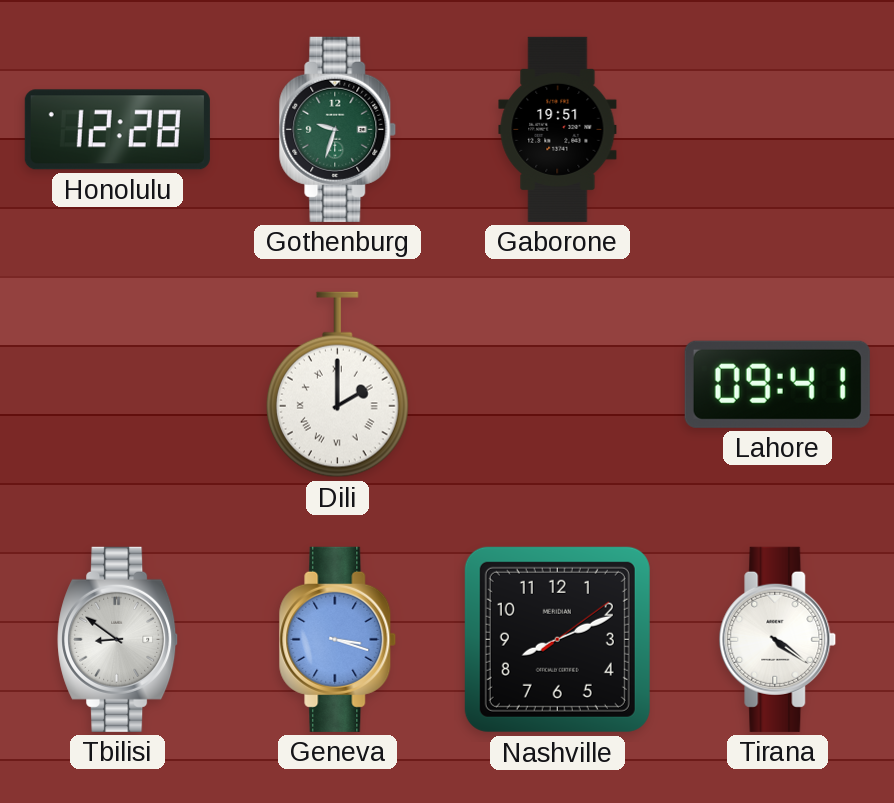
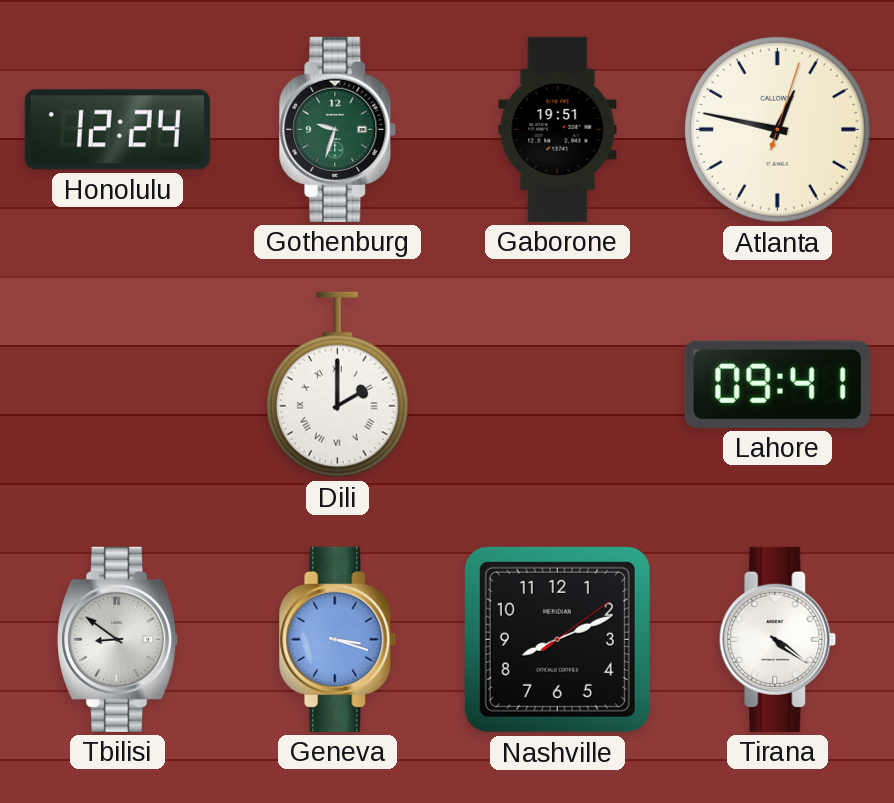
Honolulu: 12:28 -> 12:24 (117, 130)
Atlanta: none -> 12:47 (778, 130)
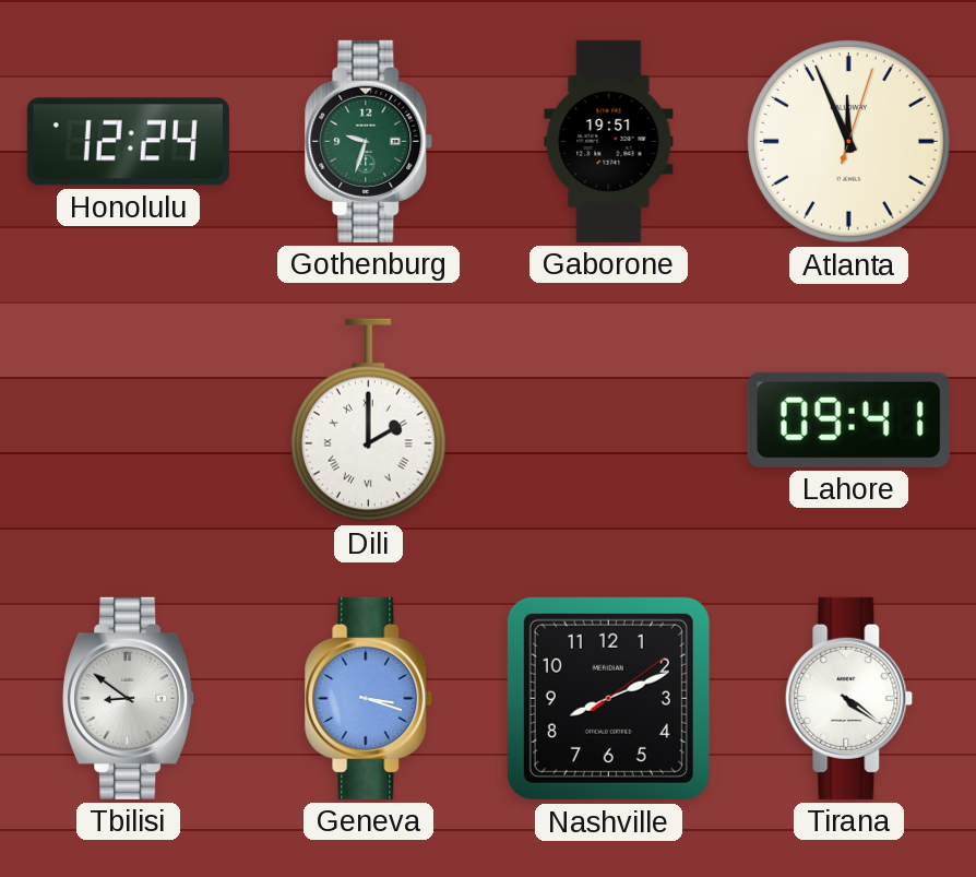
Atlanta: 12:47 -> 11:56 (849, 142)
